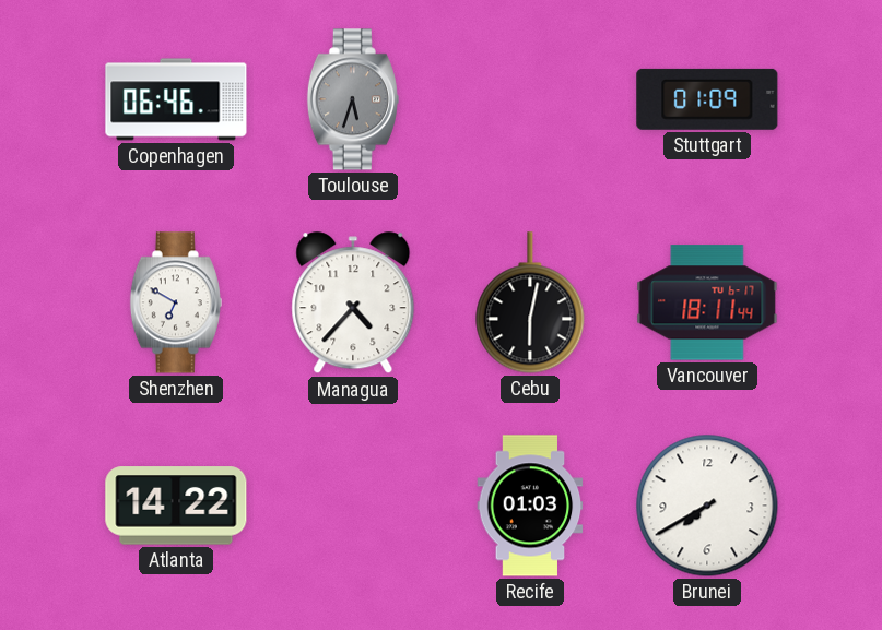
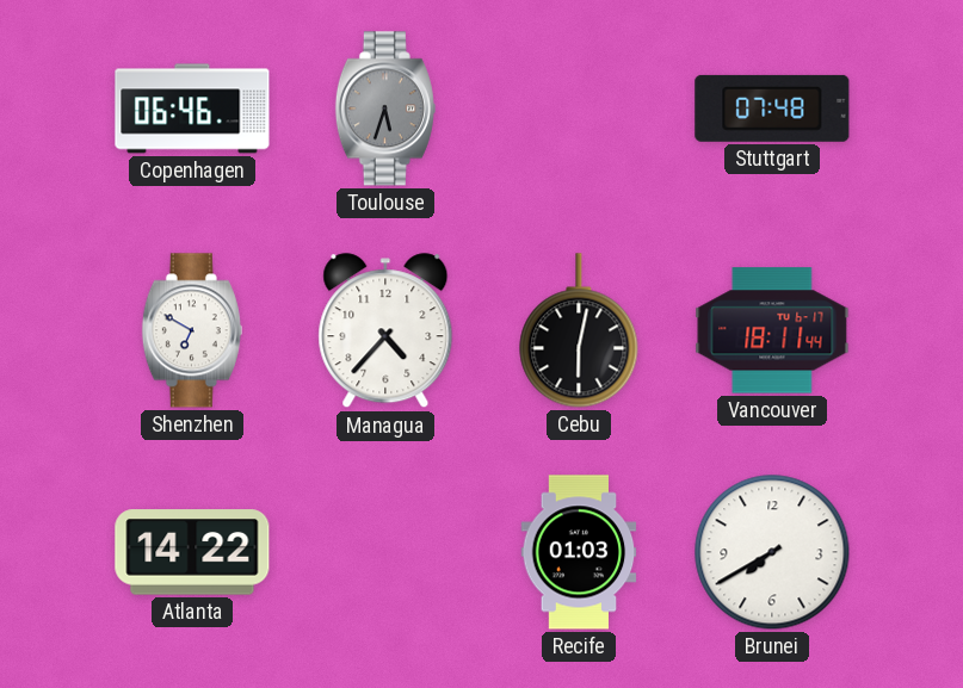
Stuttgart: 01:09 -> 07:48 (772, 109)
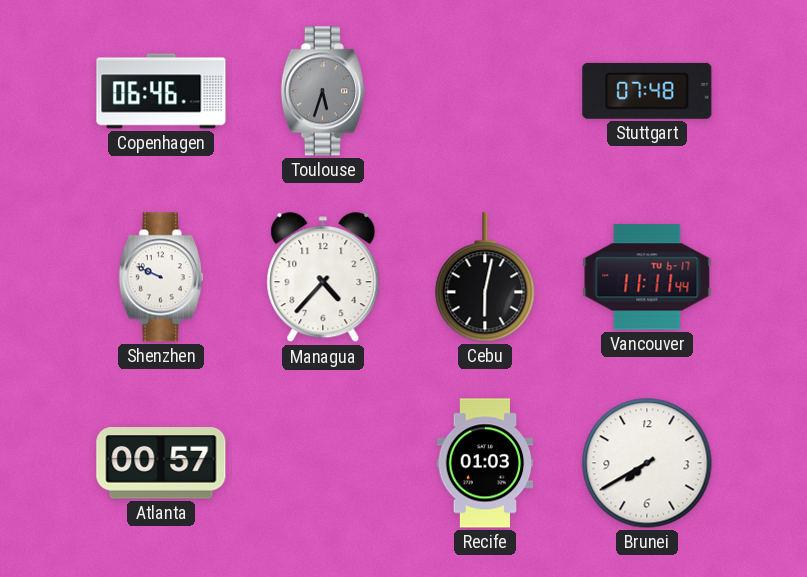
Shenzhen: 6:50 -> 9:49 (161, 277)
Vancouver: 18:11 -> 11:11 (647, 277)
Atlanta: 14:22 -> 00:57 (161, 463)
